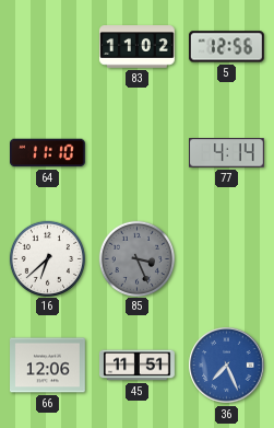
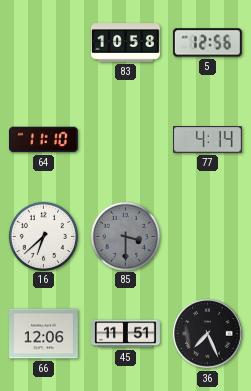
83: 11:02 -> 10:58 (126, 43)
85: 3:26 -> 3:30 (125, 236)
36 dial: blue -> black (208, 334)
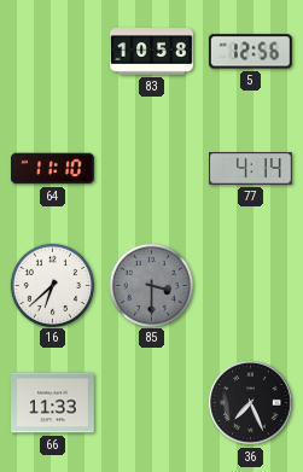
66: 12:06 -> 11:33 (53, 403)
45: 11:51 -> none (126, 334)
